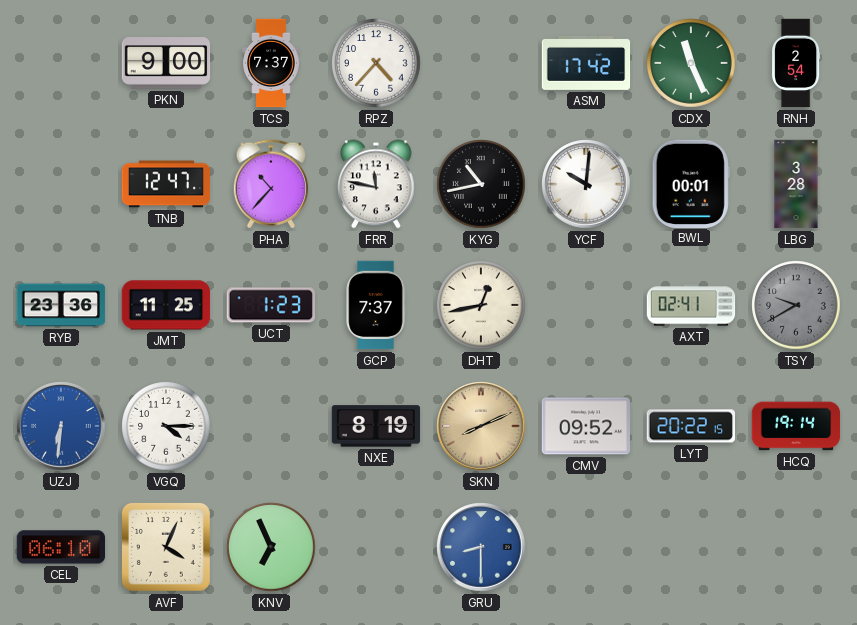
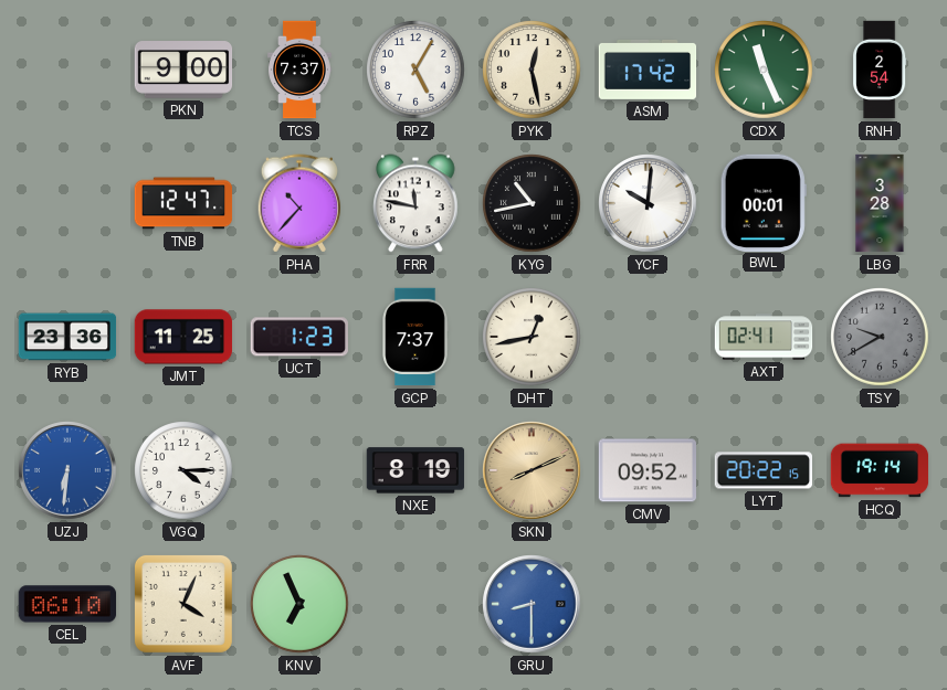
RPZ: 4:37 -> 5:05 (415, 70)
PYK: none -> 12:28 (532, 70)
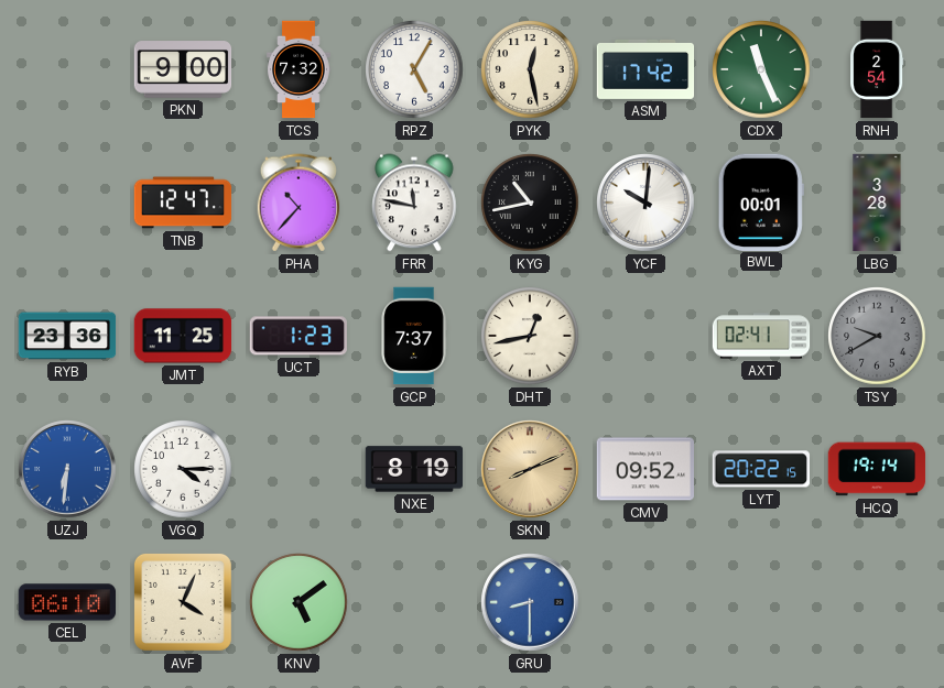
TCS: 7:37 -> 7:32 (299, 69)
KNV: 6:56 -> 5:09 (299, 602)
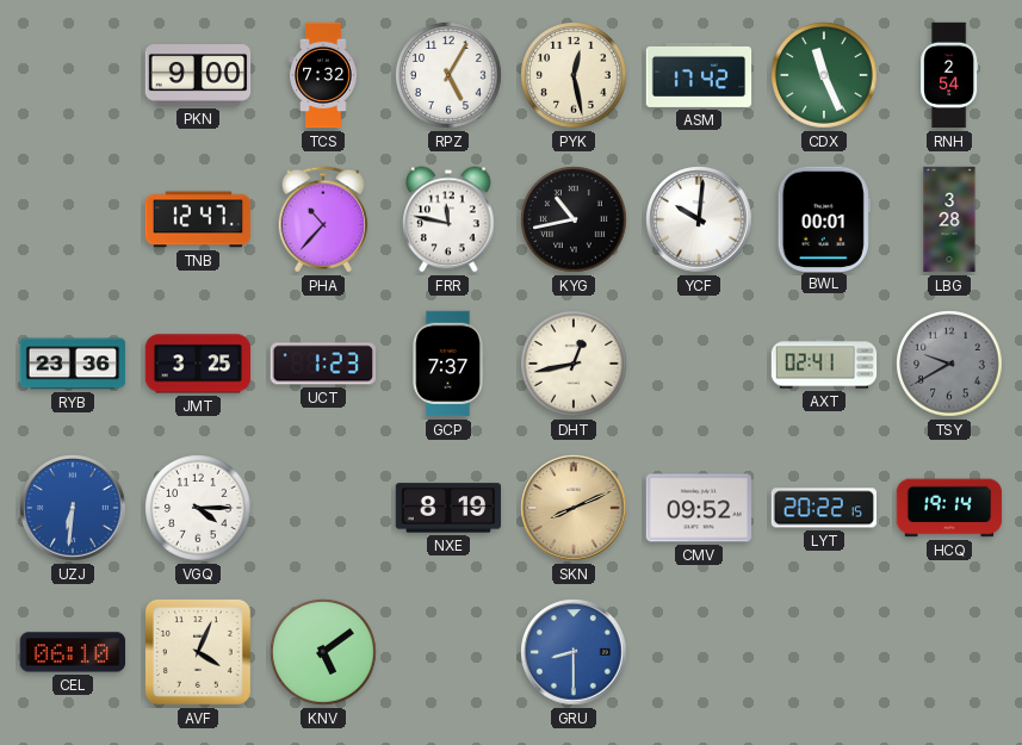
JMT: 11:25 -> 3:25 (198, 364)
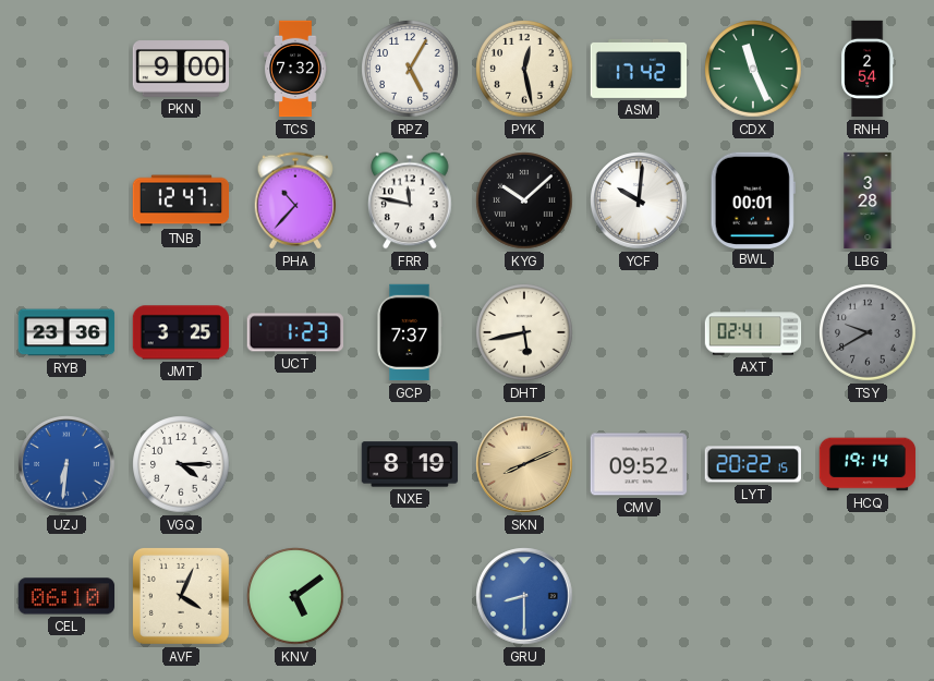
KYG: 10:43 -> 10:08 (524, 200)
DHT: 12:43 -> 5:43 (524, 332)
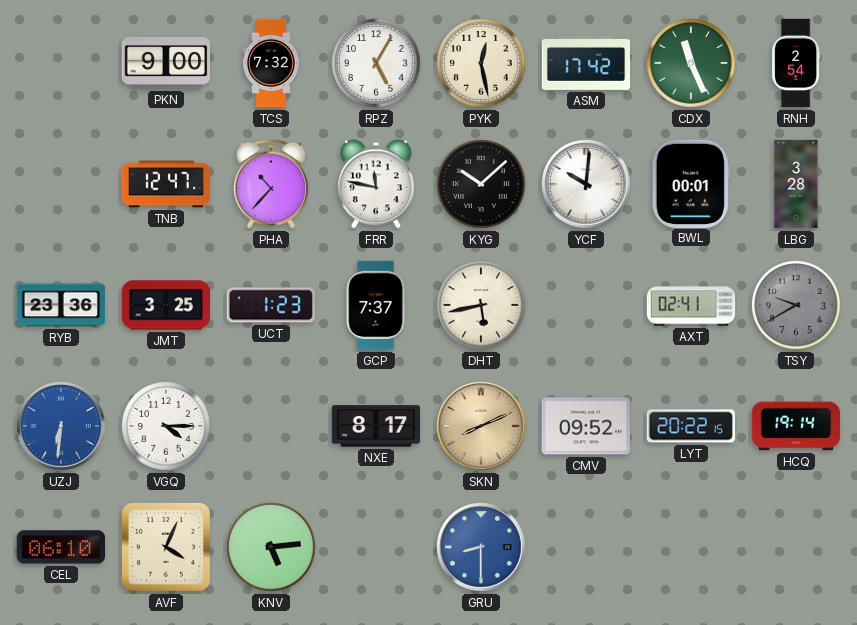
NXE: 8:19 -> 8:17 (376, 426)
KNV: 5:09 -> 5:14 (271, 547)
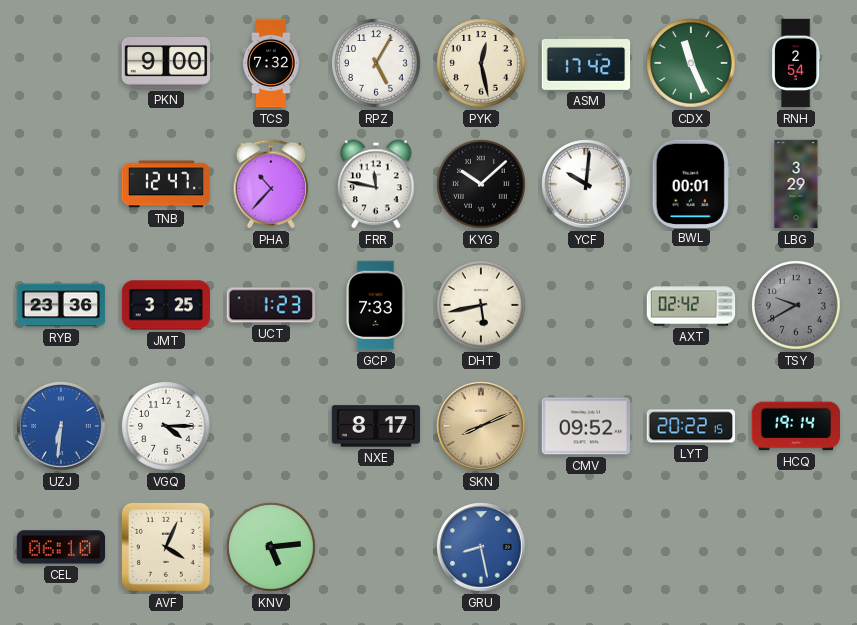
LBG: 3:28 -> 3:29 (796, 184)
GCP: 7:37 -> 7:33 (376, 305)
AXT: 02:41 -> 02:42 (691, 305)
GRU: 8:30 -> 8:28 (481, 547)
